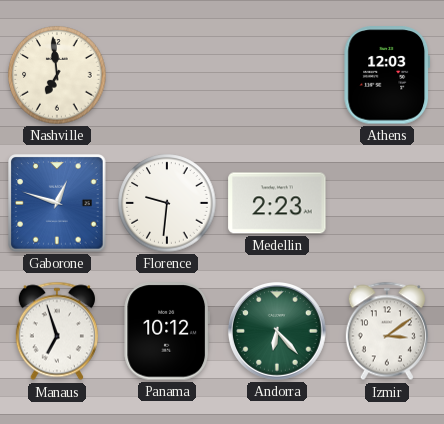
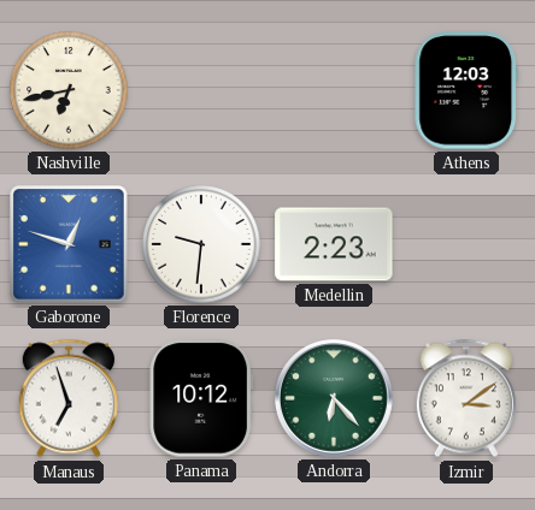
Nashville: 6:59 -> 6:43 (69, 90)
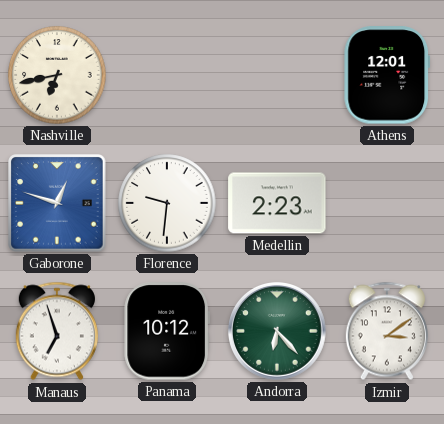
Athens: 12:03 -> 12:01 (387, 75)
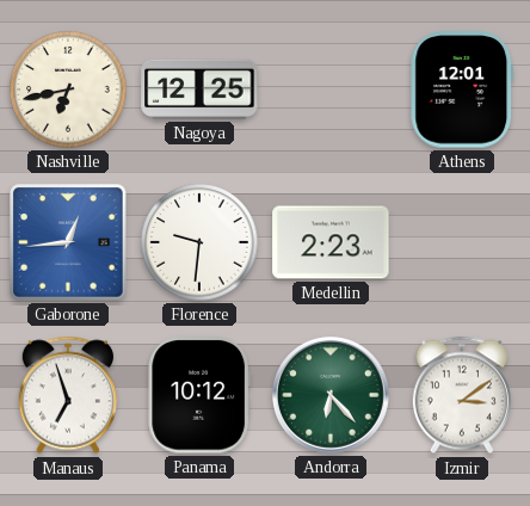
Nagoya: none -> 12:25 (199, 90)
Gaborone: 12:48 -> 12:44 (68, 242)
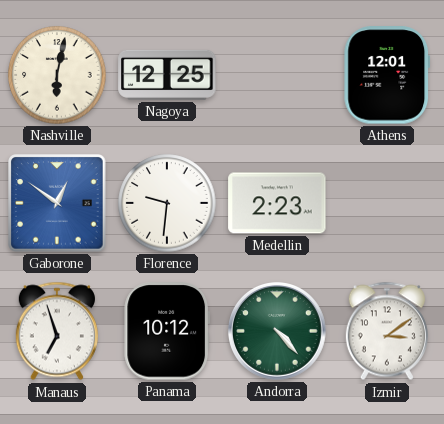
Nashville: 6:43 -> 6:02 (57, 75)
Gaborone: 12:44 -> 12:51 (57, 203)
Andorra: 6:23 -> 4:23 (278, 332)
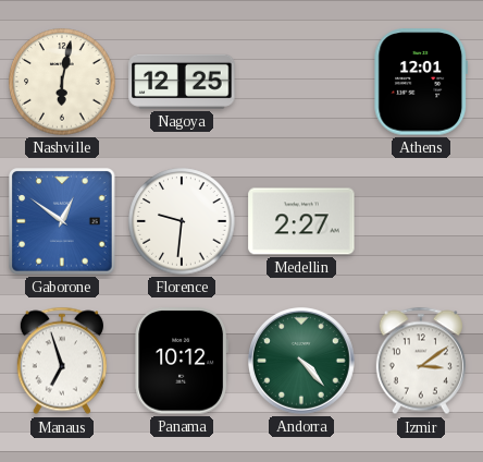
Medellin: 2:23 -> 2:27 (301, 221)
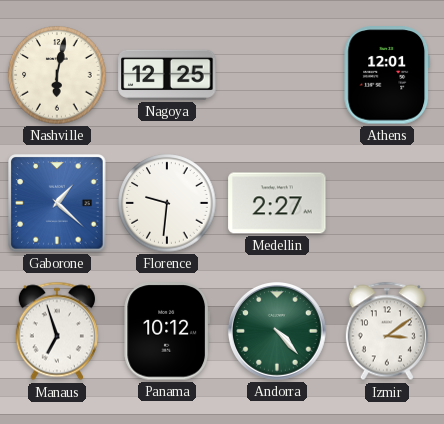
Gaborone: 12:51 -> 1:22 (57, 203)
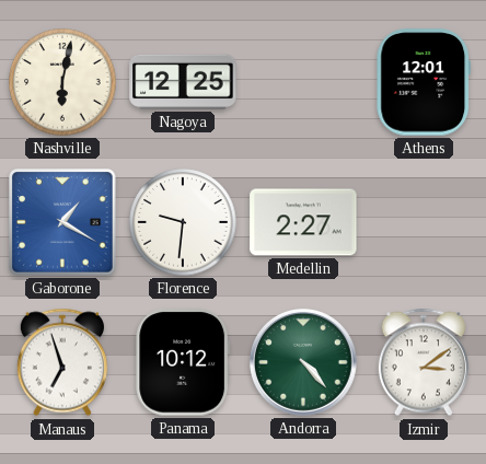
Gaborone: 1:22 -> 1:20 (62, 222)
